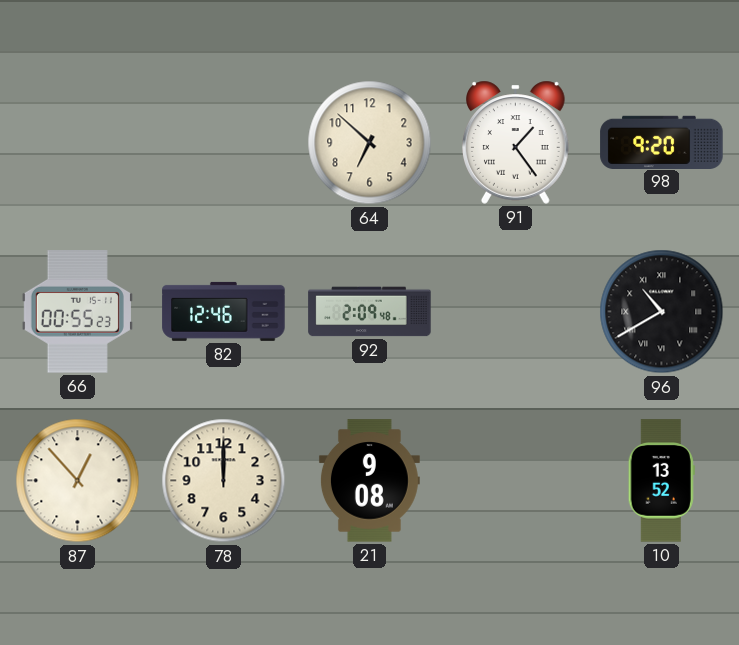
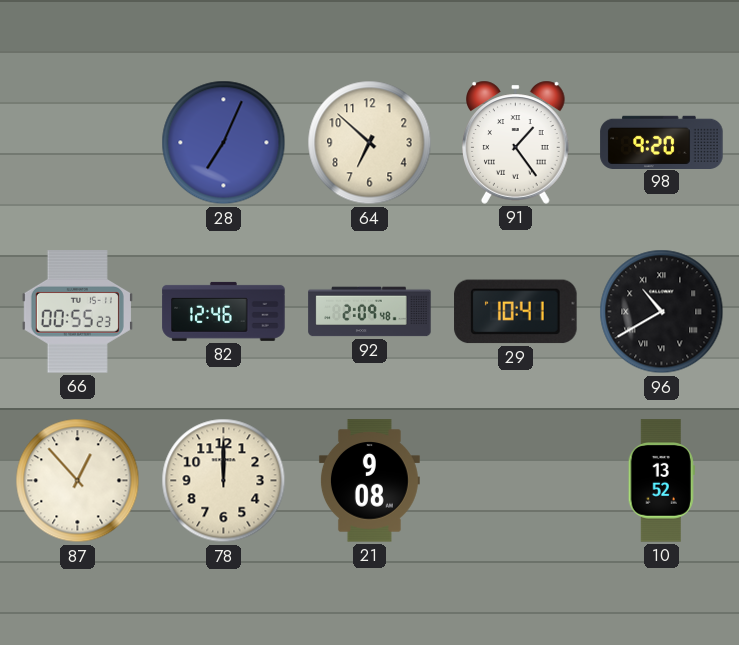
28: none -> 7:04 (224, 143)
29: none -> 10:41 (516, 312)
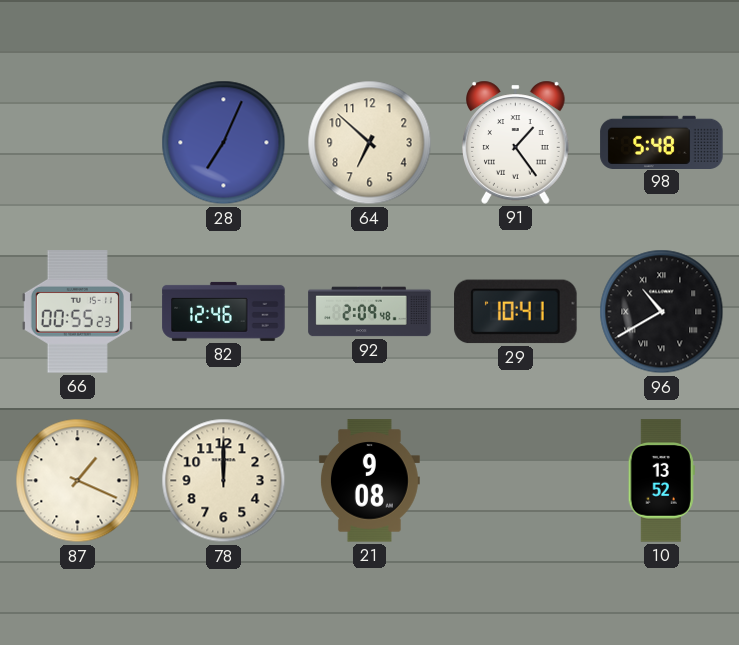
98: 9:20 -> 5:48 (662, 142)
87: 12:53 -> 1:19 (78, 481)
